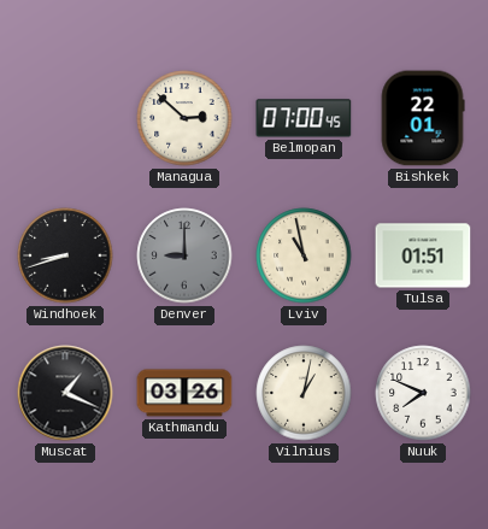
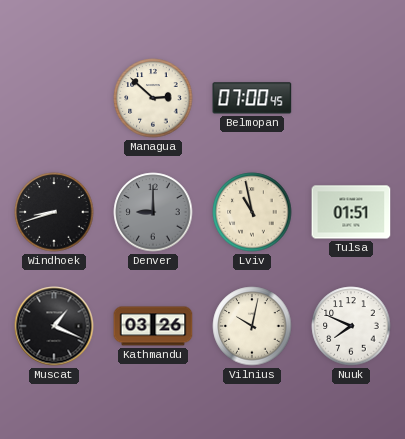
Bishkek: 22:01 -> none (423, 118)
Vilnius: 1:02 -> 10:02 (252, 326)
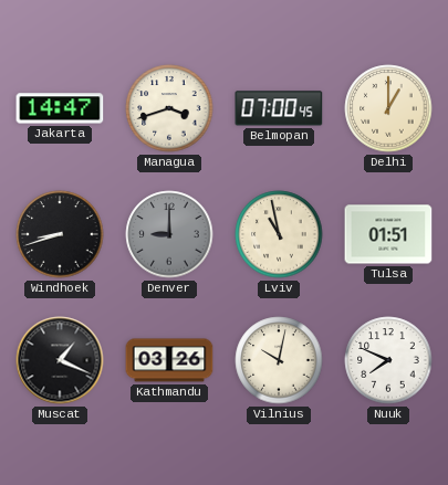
Jakarta: none -> 14:47 (60, 108)
Managua: 2:52 -> 3:42 (169, 108)
Delhi: none -> 1:00 (388, 108)
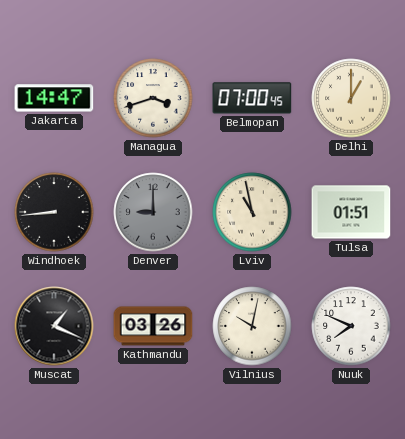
Windhoek: 8:42 -> 8:44 (54, 212)
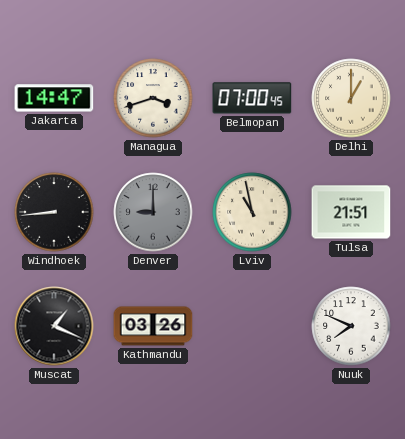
Tulsa: 01:51 -> 21:51 (351, 212)
Vilnius: 10:02 -> none (252, 326)
